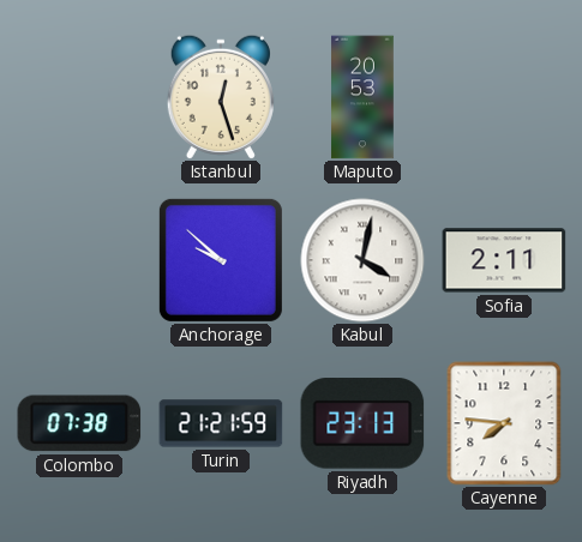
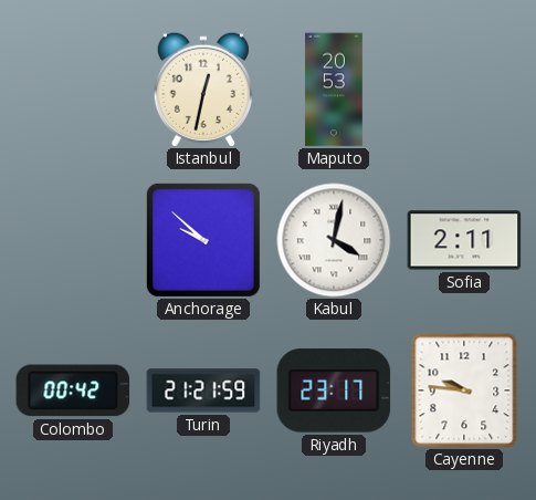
Istanbul: 12:27 -> 12:32 (203, 90)
Colombo: 07:38 -> 00:42 (73, 390)
Riyadh: 23:13 -> 23:17 (334, 390)
Cayenne: 7:46 -> 9:46 (464, 390)
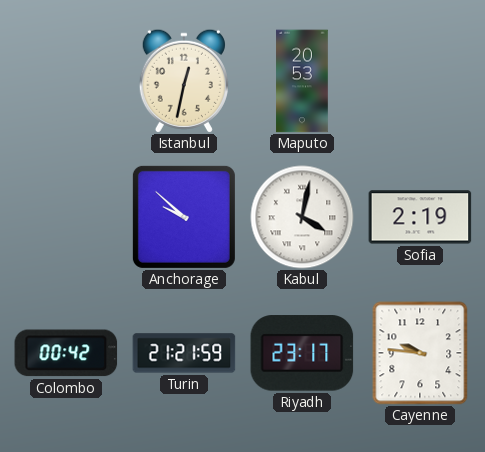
Sofia: 2:11 -> 2:19 (420, 217)
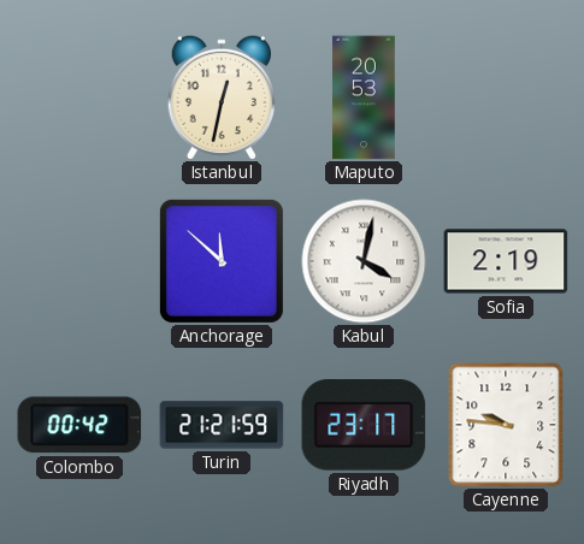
Anchorage: 9:52 -> 11:52 (222, 261)
